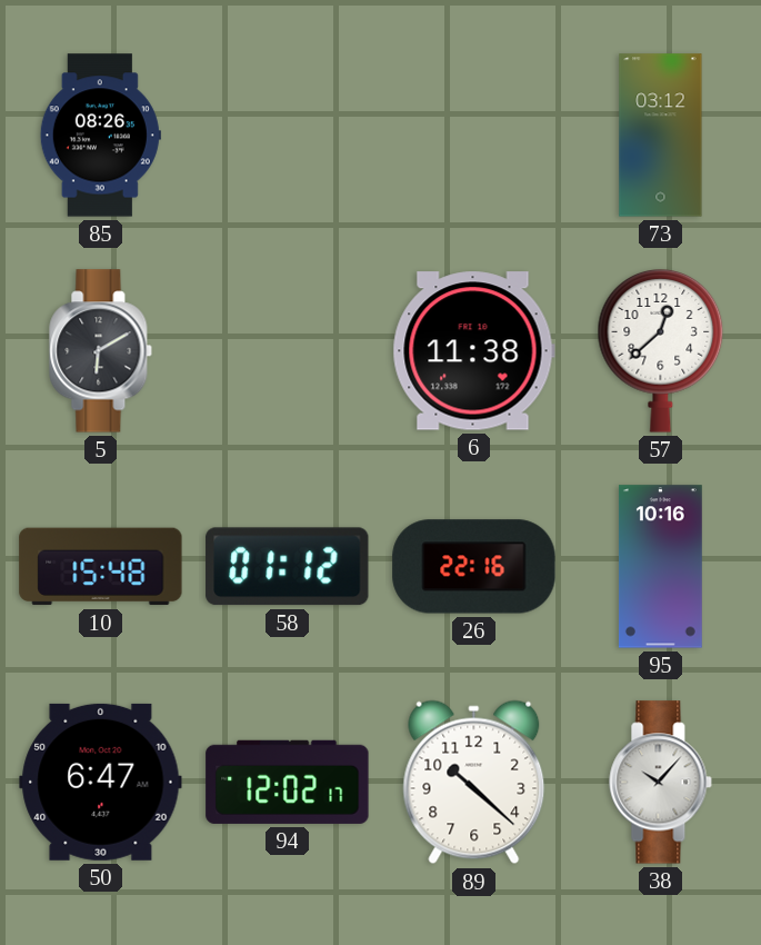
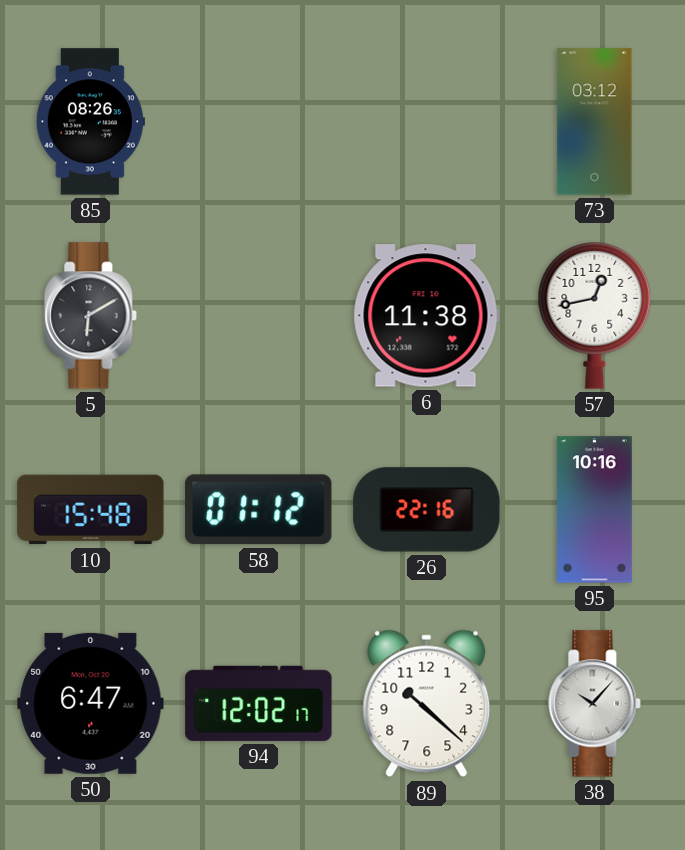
57: 12:38 -> 12:43 (595, 316)
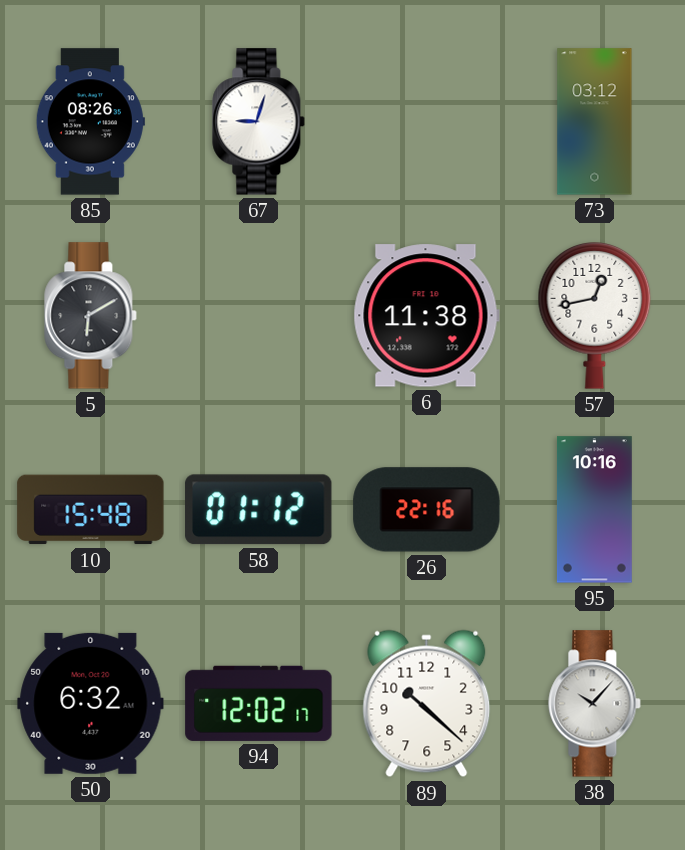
67: none -> 9:03 (259, 122)
50: 6:47 -> 6:32 (91, 703)
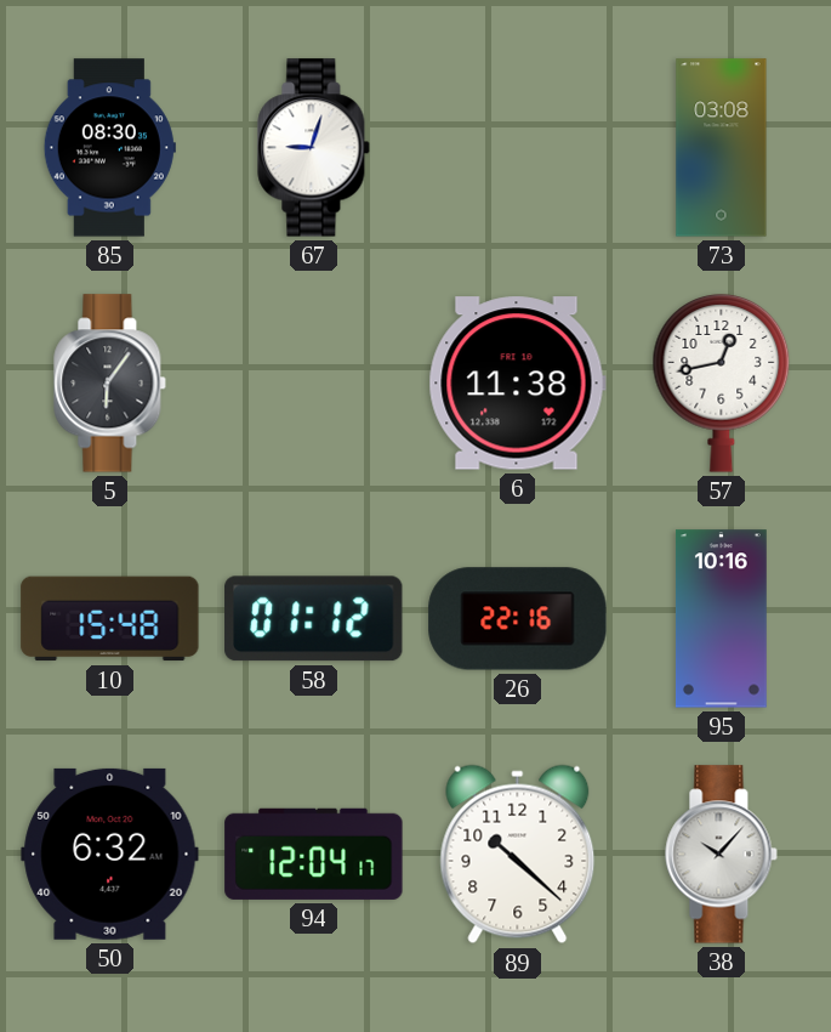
85: 08:26 -> 08:30 (109, 148)
73: 03:12 -> 03:08 (722, 148)
5: 6:10 -> 6:06 (110, 384)
94: 12:02 -> 12:04 (314, 854)
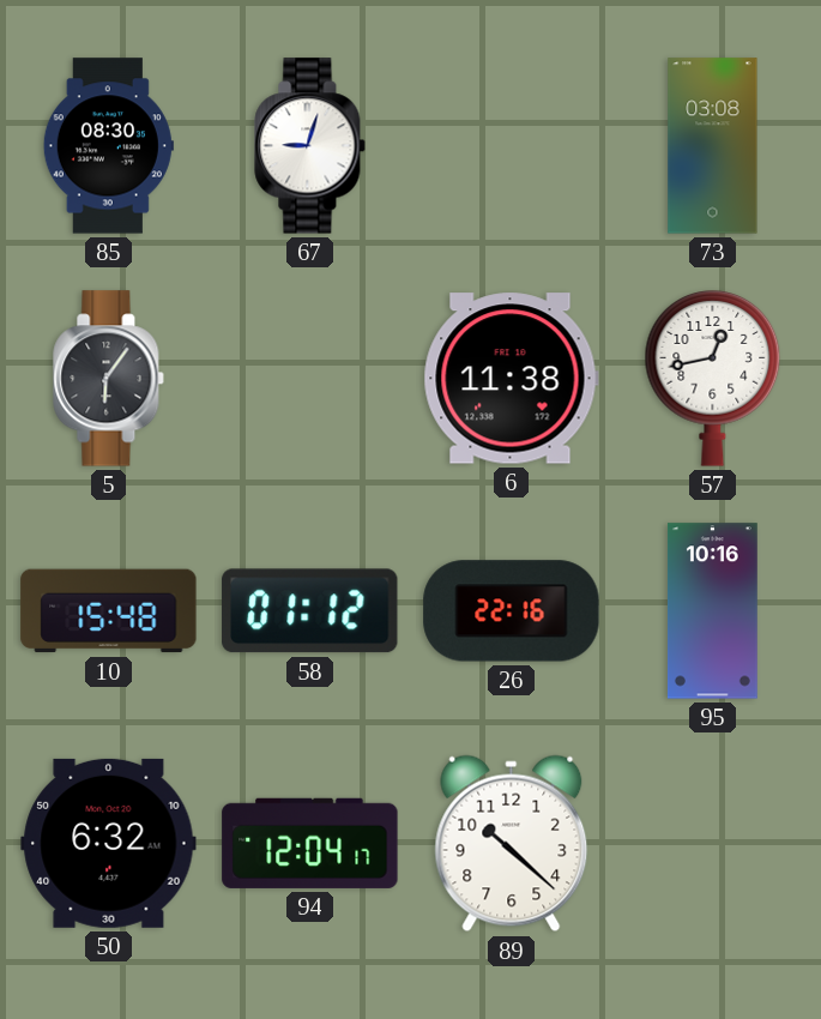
38: 10:07 -> none (722, 855)
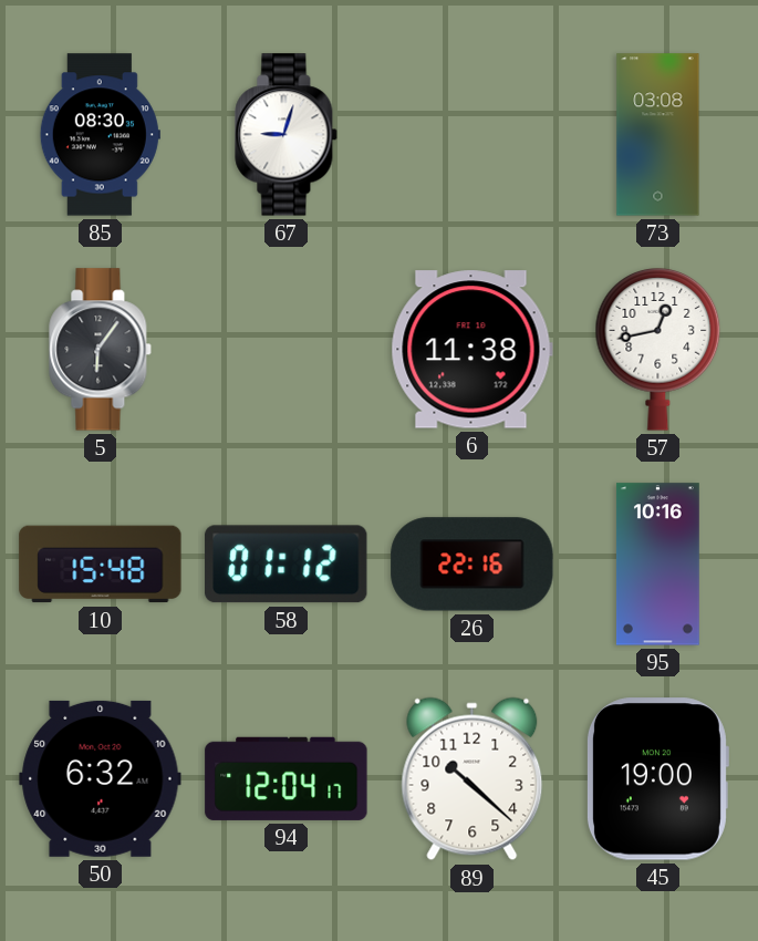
45: none -> 19:00 (657, 779)
